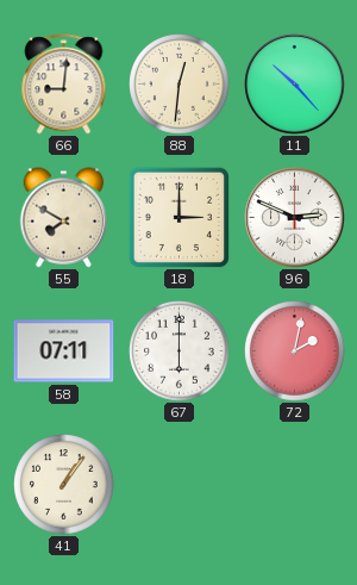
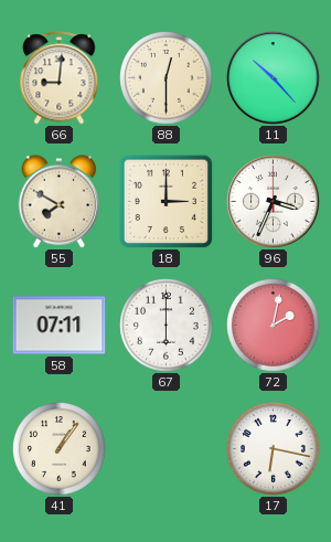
88: 12:31 -> 12:30 (167, 78)
96: 2:49 -> 3:34 (274, 202)
17: none -> 6:17 (274, 449)
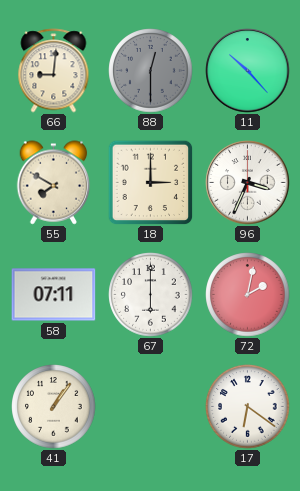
88 dial: cream -> grey (151, 71)
17: 6:17 -> 6:21 (248, 407)
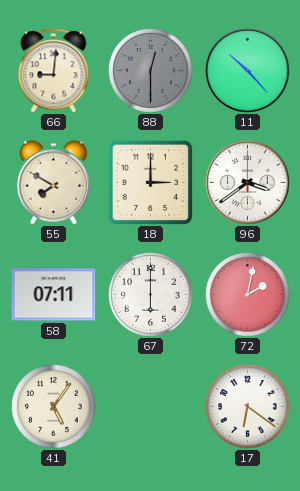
96: 3:34 -> 3:39 (248, 183)
41: 1:06 -> 5:06 (54, 407)
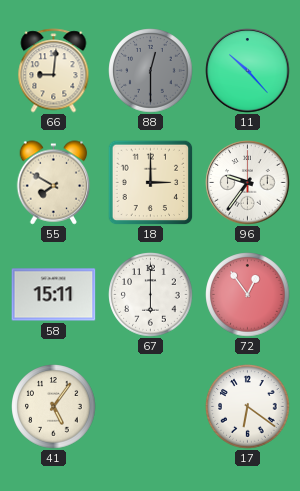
96: 3:39 -> 9:36 (248, 183)
58: 07:11 -> 15:11 (54, 295)
72: 2:02 -> 12:54 (248, 295)
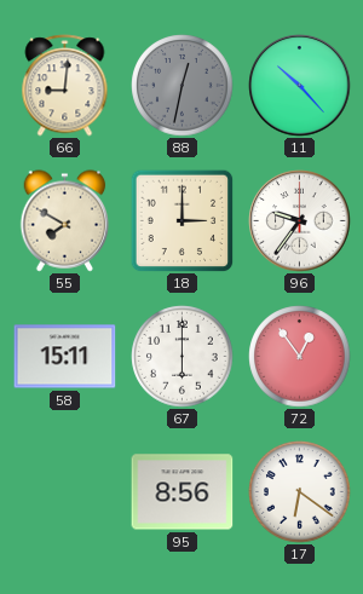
88: 12:30 -> 12:32 (183, 86)
41: 5:06 -> none (54, 407)
95: none -> 8:56 (183, 492)
